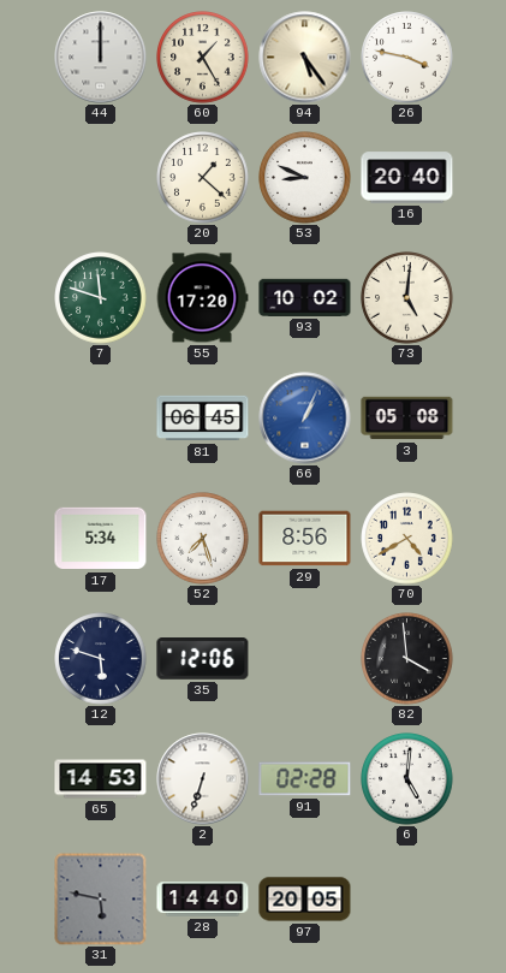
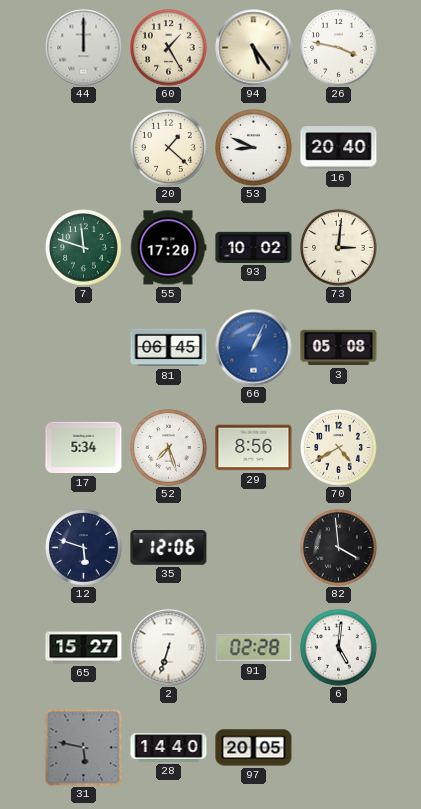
73: 5:01 -> 3:01 (339, 248)
65: 14:53 -> 15:27 (84, 648)
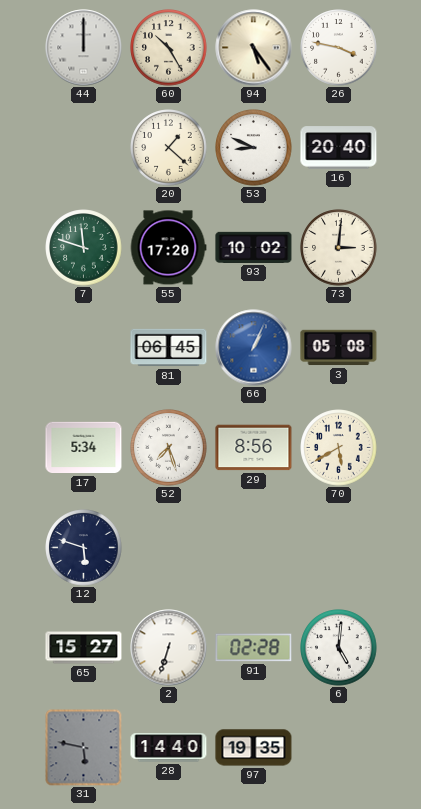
60: 1:25 -> 10:25 (169, 48)
70: 4:40 -> 5:40 (339, 448)
35: 12:06 -> none (169, 548)
82: 3:59 -> none (339, 548)
97: 20:05 -> 19:35 (254, 748)
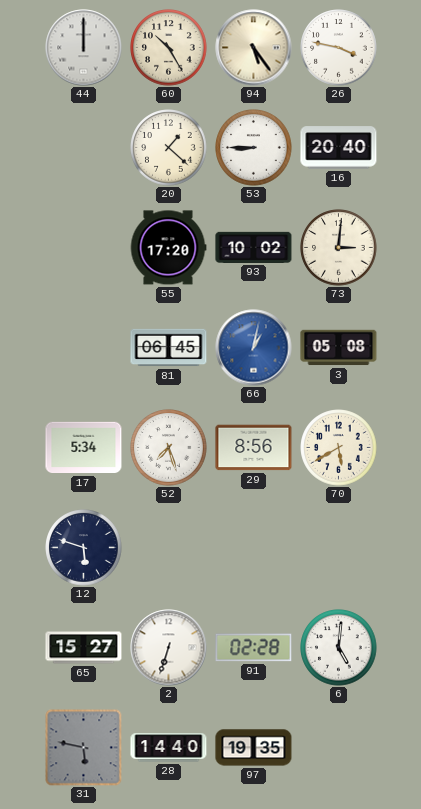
53: 8:49 -> 8:45 (254, 148)
7: 11:48 -> none (84, 248)
66: 1:04 -> 1:02 (254, 348)
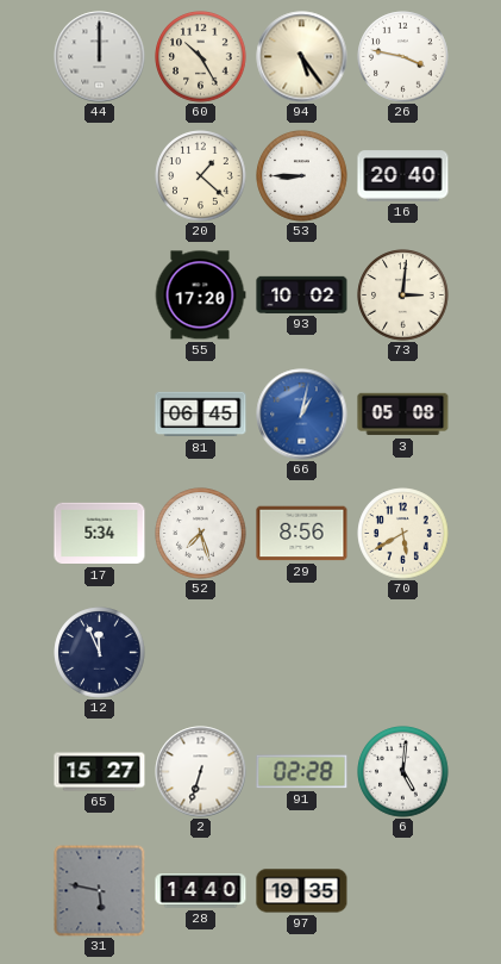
12: 5:48 -> 11:56 (100, 653)
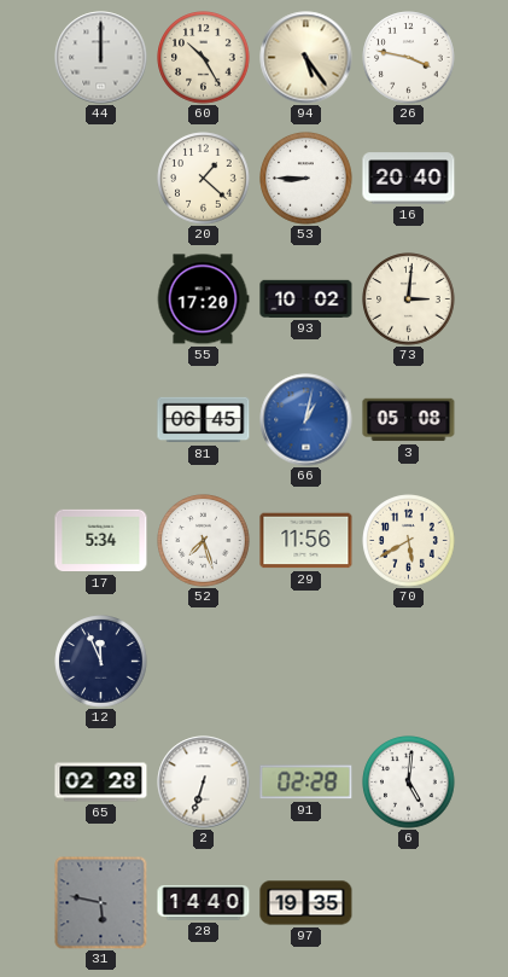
29: 8:56 -> 11:56 (306, 541)
65: 15:27 -> 02:28 (101, 783)
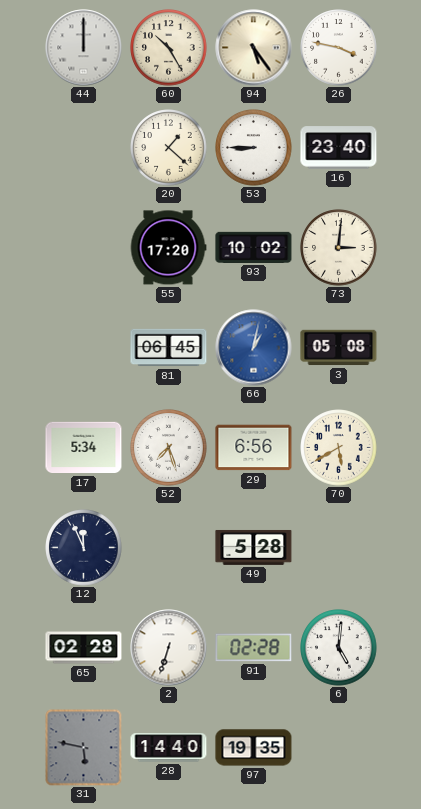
16: 20:40 -> 23:40 (339, 148)
29: 11:56 -> 6:56 (254, 448)
49: none -> 5:28 (254, 547)
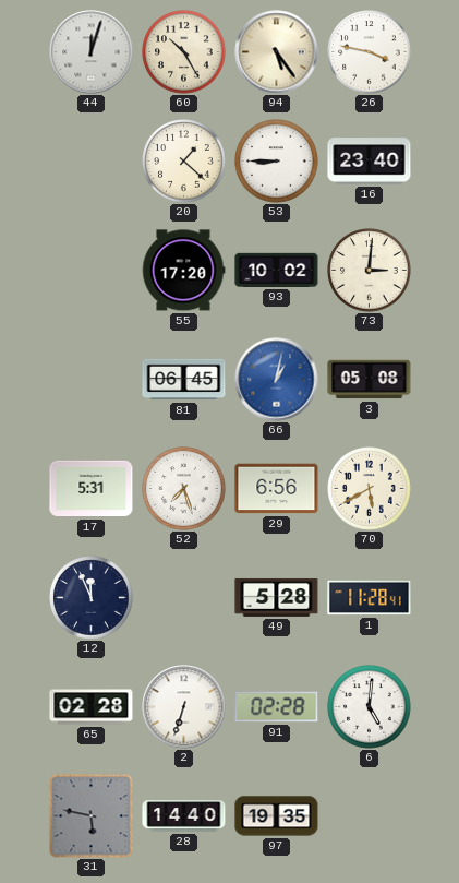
44: 12:00 -> 12:03 (92, 52)
17: 5:34 -> 5:31 (92, 489)
1: none -> 11:28 (370, 598)
